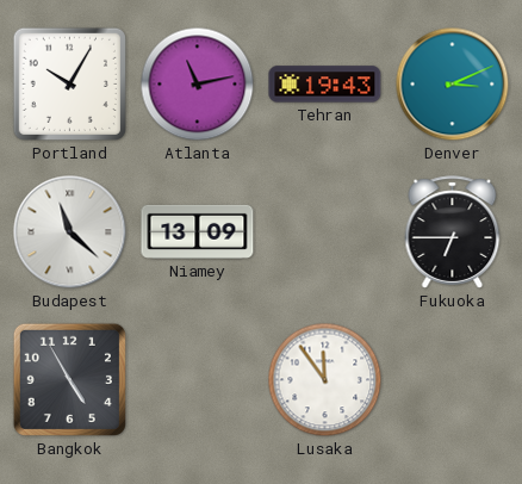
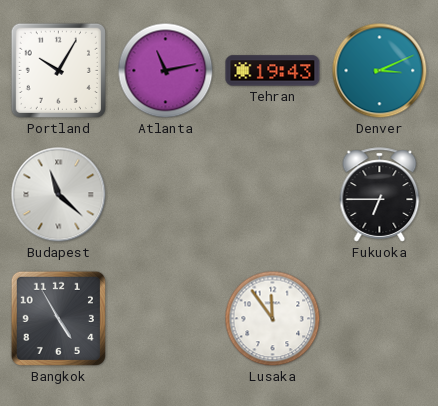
Niamey: 13:09 -> none (198, 231)
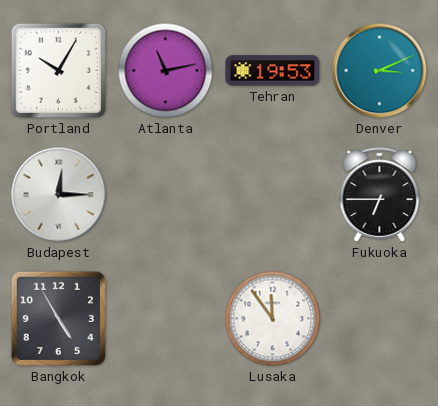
Tehran: 19:43 -> 19:53 (273, 71)
Budapest: 11:22 -> 12:15 (59, 195)
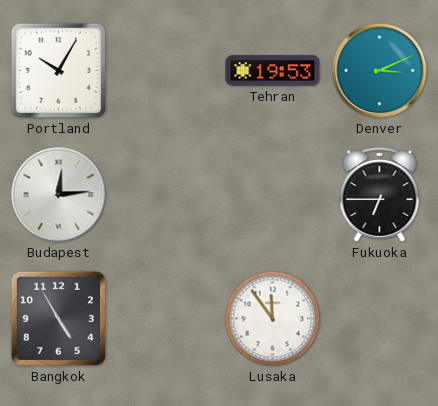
Atlanta: 11:13 -> none (166, 71)
Budapest: 12:15 -> 12:14 (59, 195)
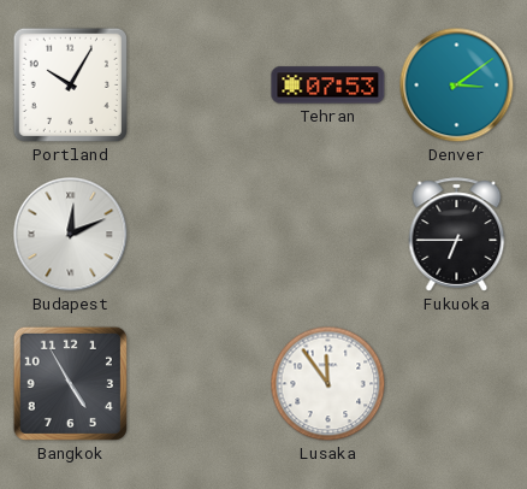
Tehran: 19:53 -> 07:53 (328, 86)
Denver: 3:11 -> 3:09 (457, 86)
Budapest: 12:14 -> 12:11 (71, 235)
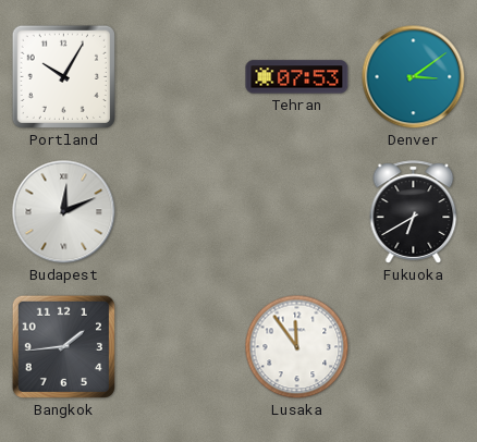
Fukuoka: 6:45 -> 6:40 (414, 212)
Bangkok: 4:55 -> 1:44 (63, 346)
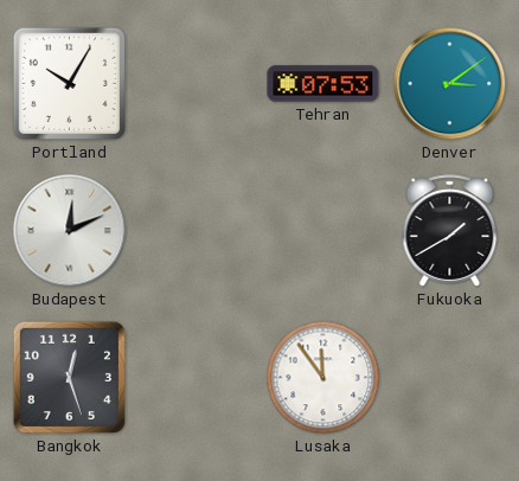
Fukuoka: 6:40 -> 1:40 (450, 231)
Bangkok: 1:44 -> 12:27 (69, 377)
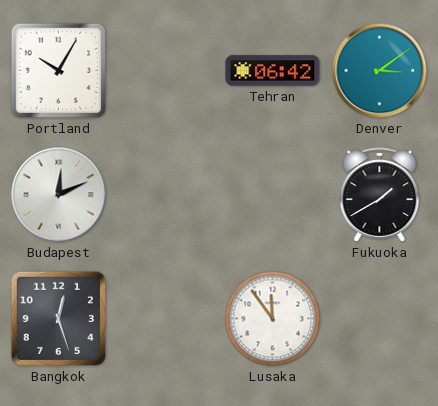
Tehran: 07:53 -> 06:42 (273, 71)
